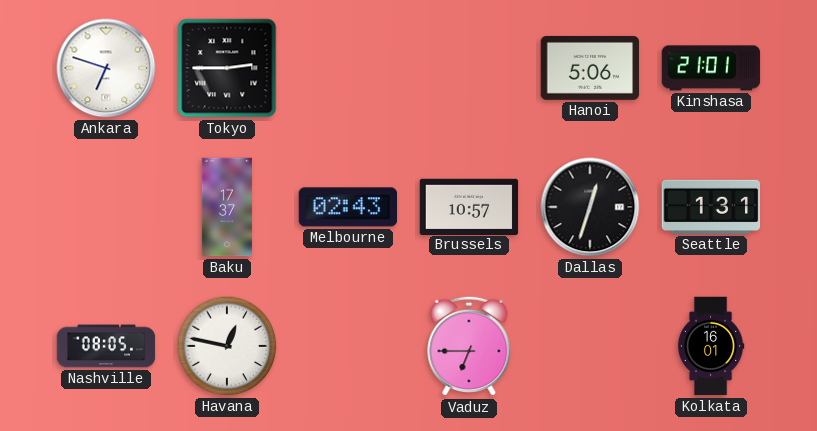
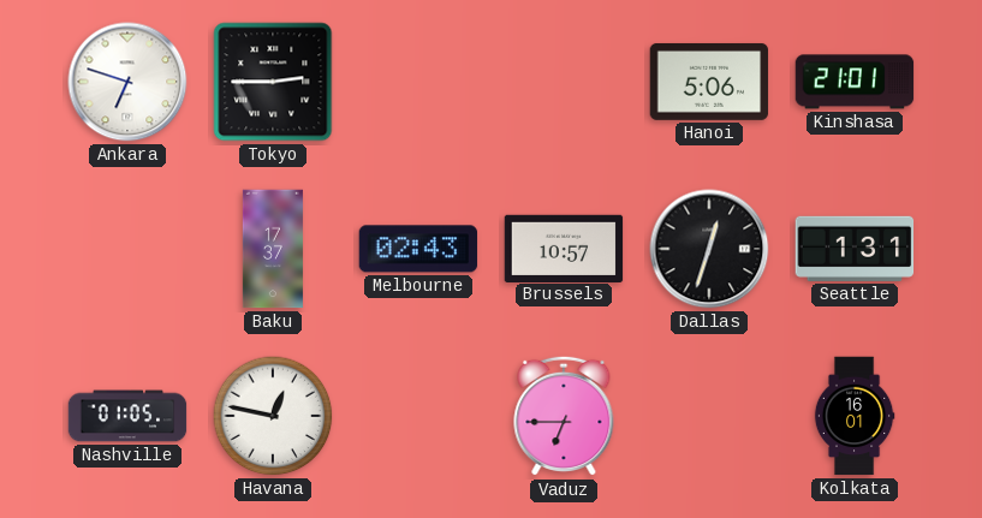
Nashville: 08:05 -> 01:05 (127, 416)
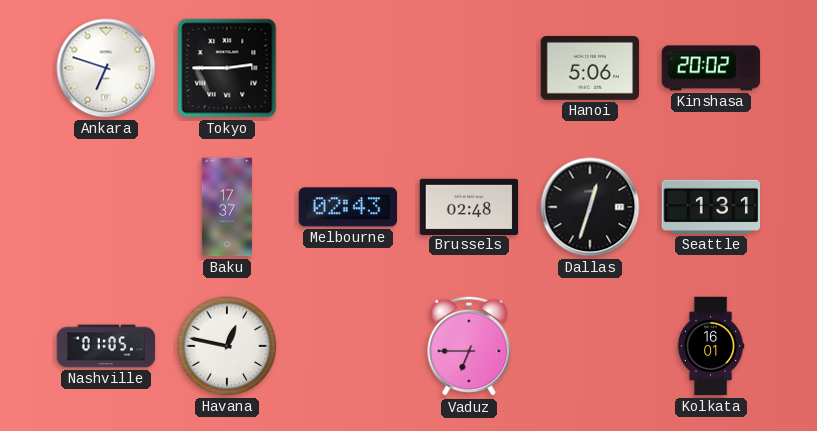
Kinshasa: 21:01 -> 20:02 (711, 68)
Brussels: 10:57 -> 02:48 (469, 206)
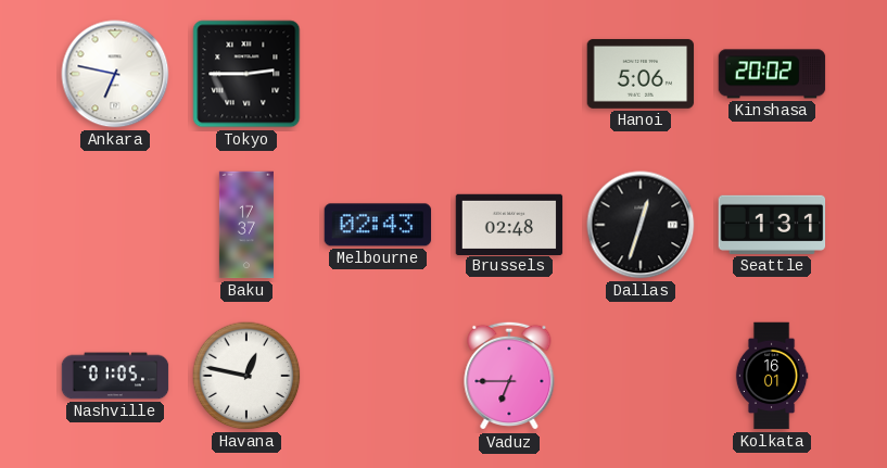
Ankara: 6:48 -> 6:47 (115, 74)
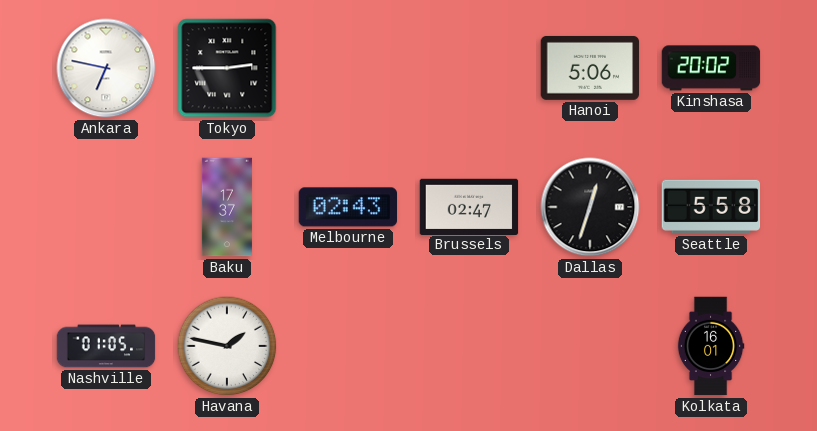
Brussels: 02:48 -> 02:47 (469, 206)
Seattle: 1:31 -> 5:58 (711, 207)
Havana: 12:47 -> 1:47 (227, 346)
Vaduz: 6:45 -> none (509, 376)
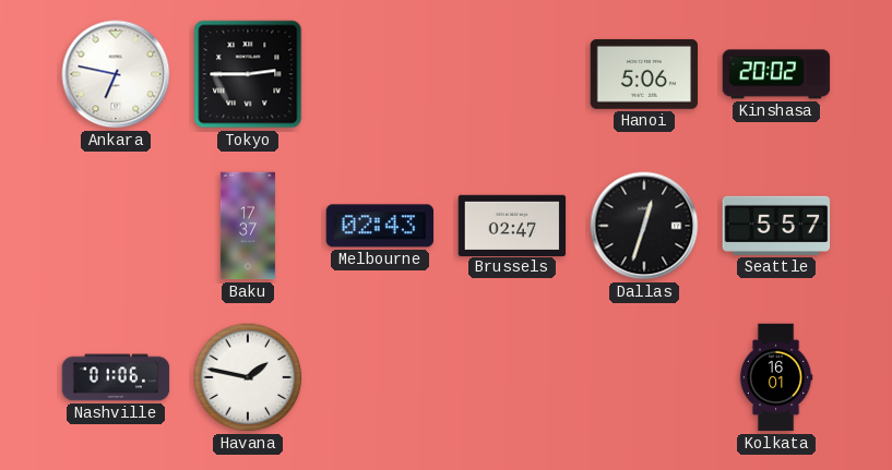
Seattle: 5:58 -> 5:57 (776, 226)
Nashville: 01:05 -> 01:06 (116, 377)
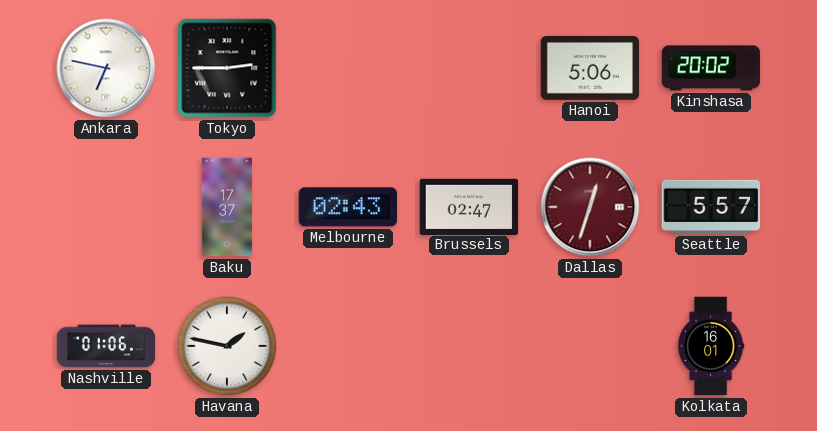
Dallas dial: black -> burgundy (590, 207)
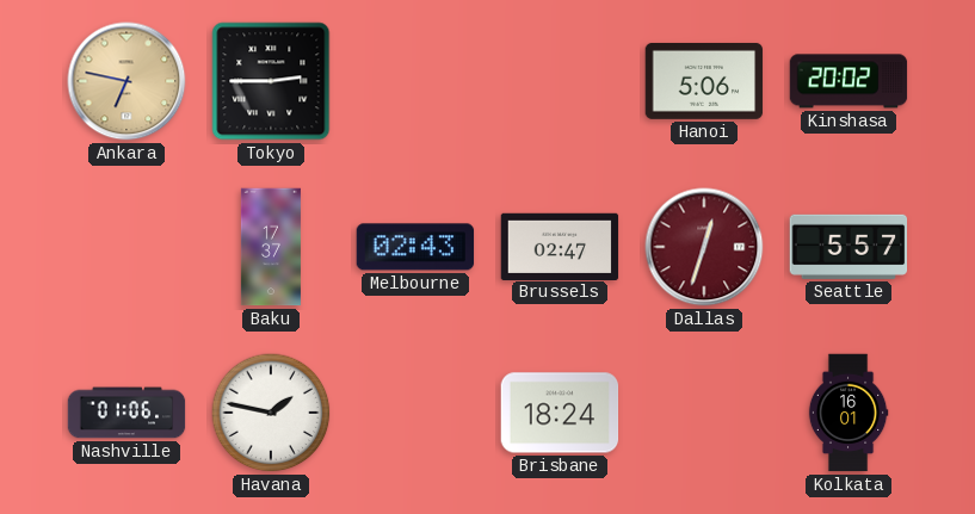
Ankara dial: white -> champagne (126, 81)
Brisbane: none -> 18:24 (560, 413)
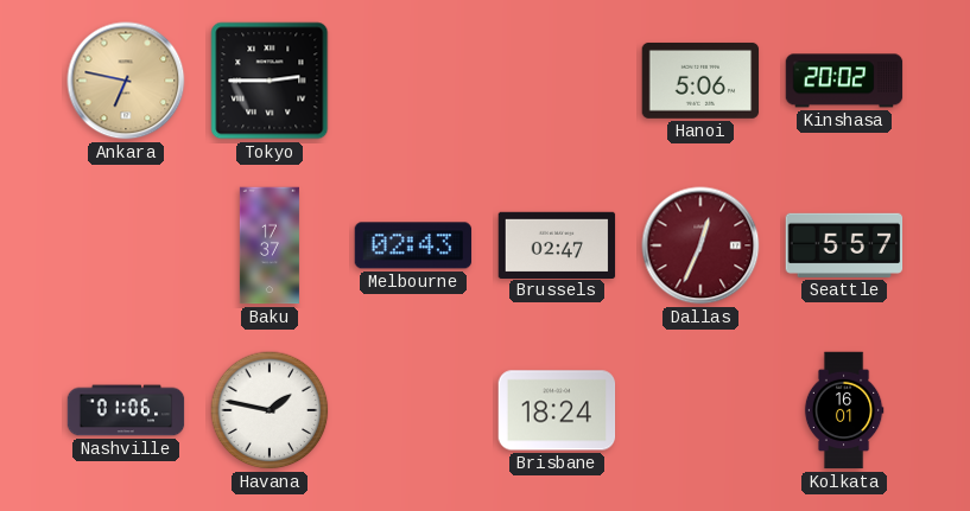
Dallas: 12:33 -> 12:34 (700, 245)
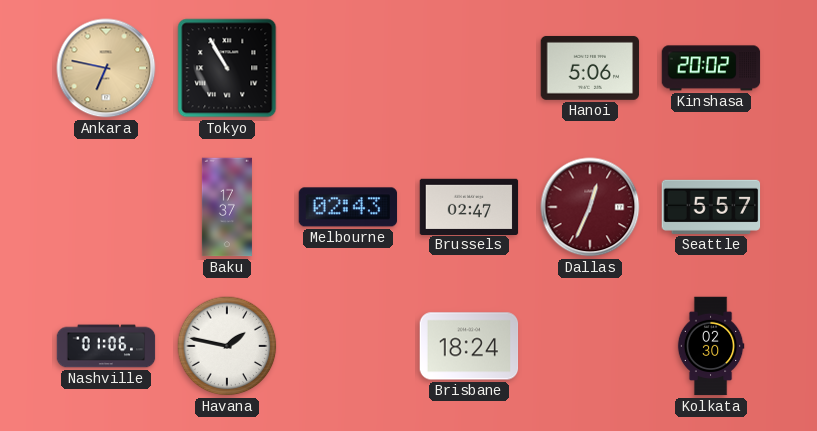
Tokyo: 2:45 -> 10:55 (227, 68)
Kolkata: 16:01 -> 02:30 (711, 346)
